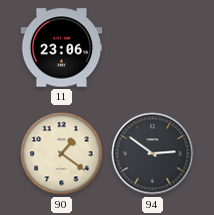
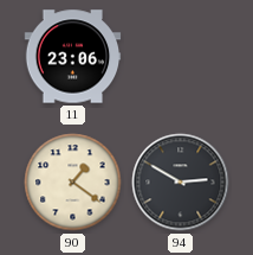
94: 2:51 -> 2:50 (181, 183)
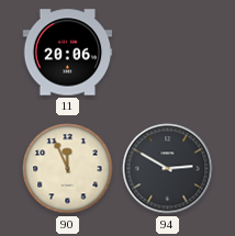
11: 23:06 -> 20:06 (68, 53)
90: 1:21 -> 11:56 (68, 169)
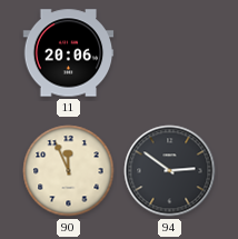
94: 2:50 -> 2:51 (170, 171)
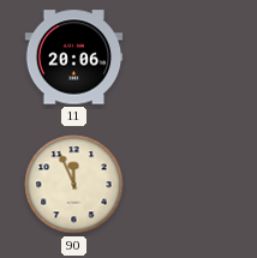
94: 2:51 -> none (170, 171)
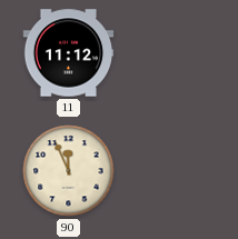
11: 20:06 -> 11:12 (69, 53)
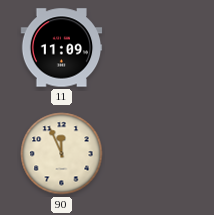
11: 11:12 -> 11:09 (62, 48)
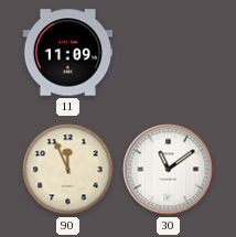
30: none -> 11:09 (169, 170)
